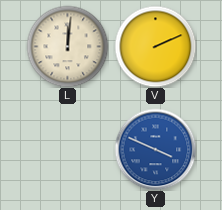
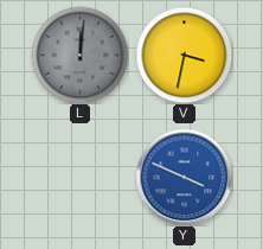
L dial: cream -> grey (79, 55)
V: 2:11 -> 3:32 (184, 55)
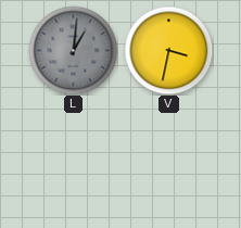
L: 12:01 -> 1:01 (73, 50)
Y: 3:49 -> none (184, 177)
